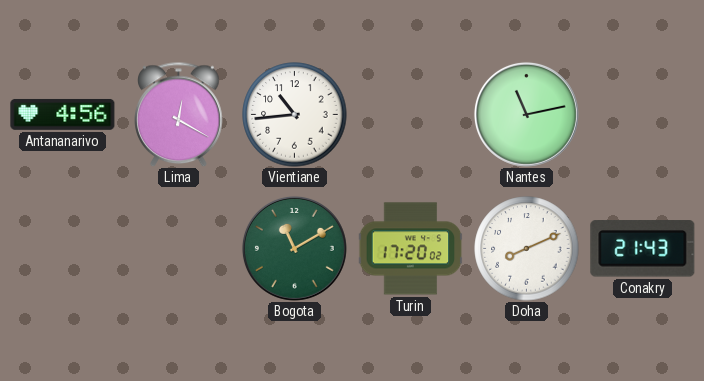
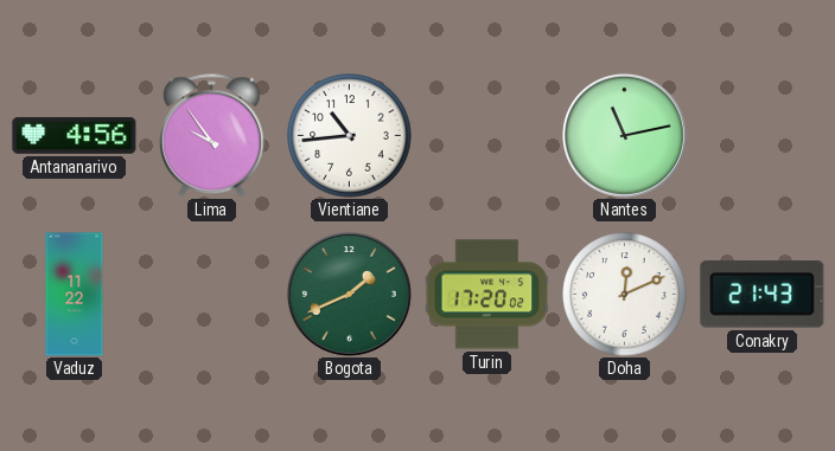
Lima: 12:20 -> 9:54 (212, 135)
Vaduz: none -> 11:22 (75, 295)
Bogota: 11:10 -> 1:41 (349, 294)
Doha: 8:11 -> 12:11 (625, 295)
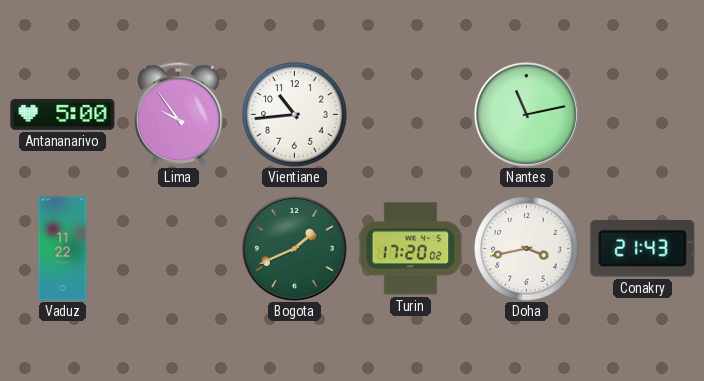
Antananarivo: 4:56 -> 5:00 (63, 114)
Doha: 12:11 -> 3:43 (527, 249)
